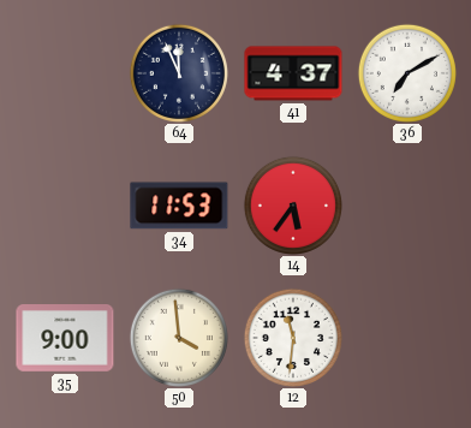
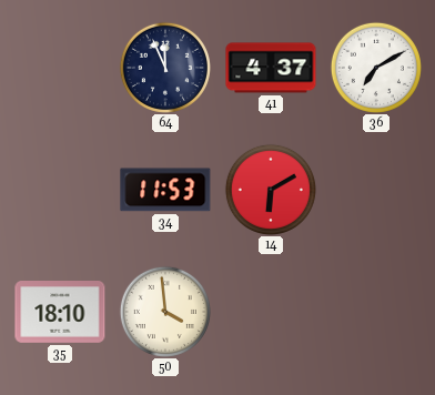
14: 5:36 -> 6:10 (271, 190)
35: 9:00 -> 18:10 (60, 313)
12: 11:31 -> none (293, 338)
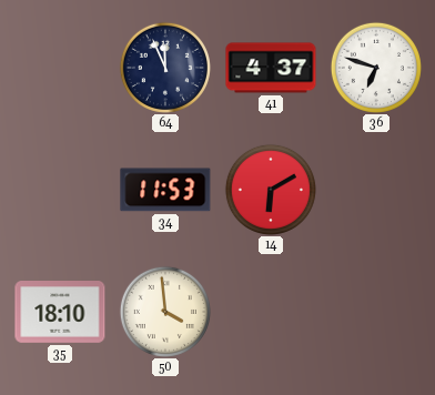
36: 7:10 -> 6:48 (376, 68)
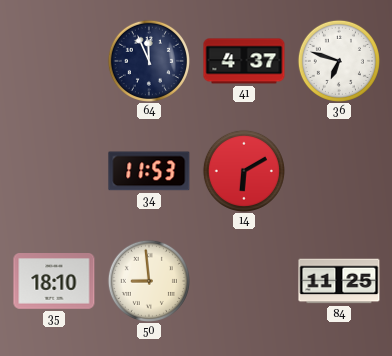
50: 3:59 -> 8:59 (149, 281)
84: none -> 11:25 (339, 281)
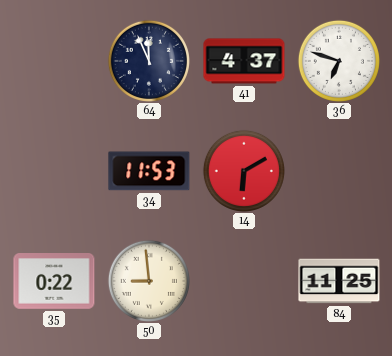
35: 18:10 -> 0:22 (54, 282)
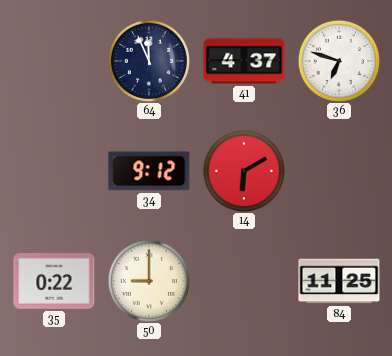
34: 11:53 -> 9:12 (149, 171)
50: 8:59 -> 9:00 (149, 281)
